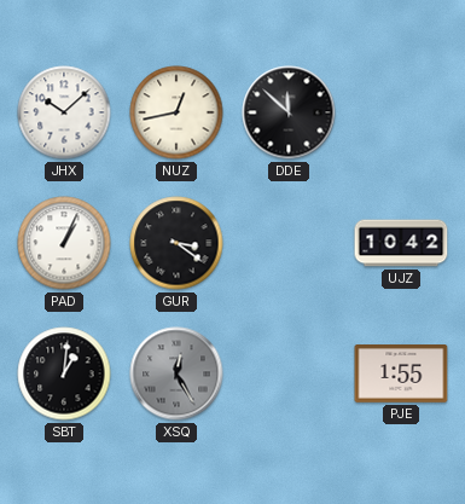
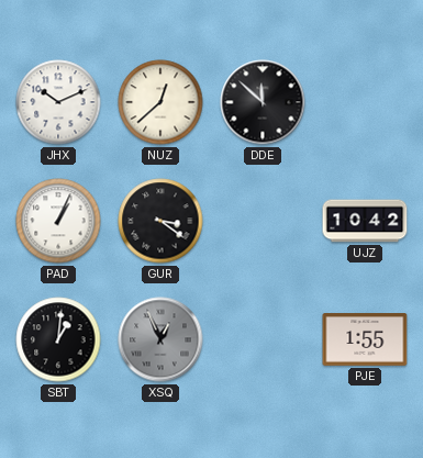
JHX: 10:08 -> 10:11 (58, 102)
NUZ: 12:43 -> 12:38 (160, 102)
XSQ: 12:25 -> 12:56 (160, 339)
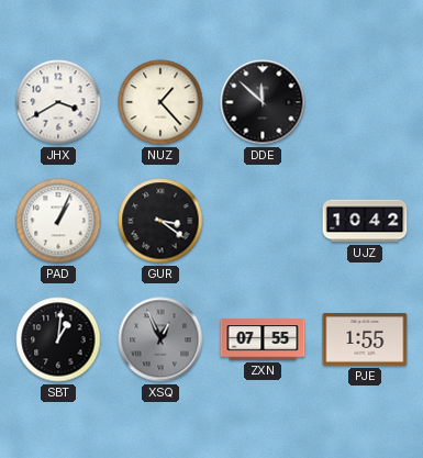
JHX: 10:11 -> 3:40 (58, 102)
NUZ: 12:38 -> 1:23 (160, 102)
ZXN: none -> 07:55 (263, 339)
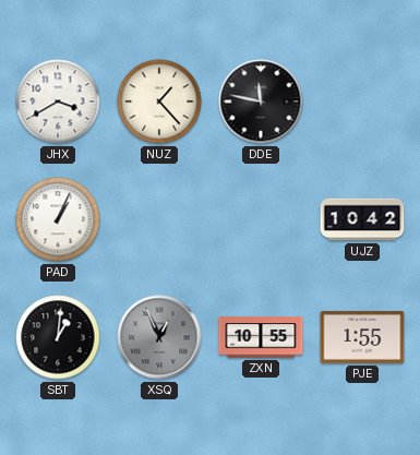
DDE: 11:52 -> 11:47 (261, 101)
GUR: 3:21 -> none (160, 221)
ZXN: 07:55 -> 10:55 (261, 337)
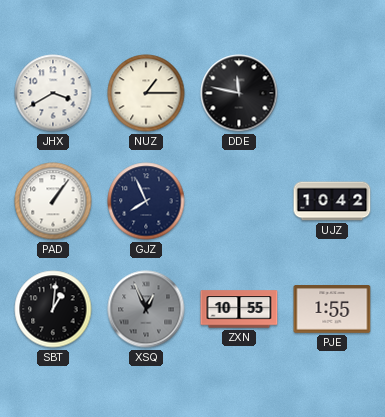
NUZ: 1:23 -> 1:15 (146, 93)
PAD: 1:04 -> 1:06 (53, 201)
GJZ: none -> 7:56 (146, 201)
